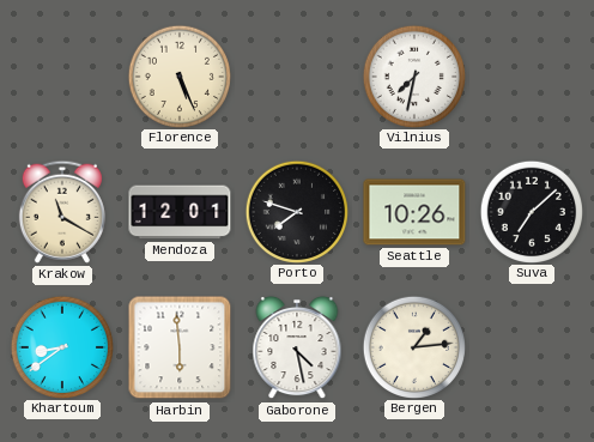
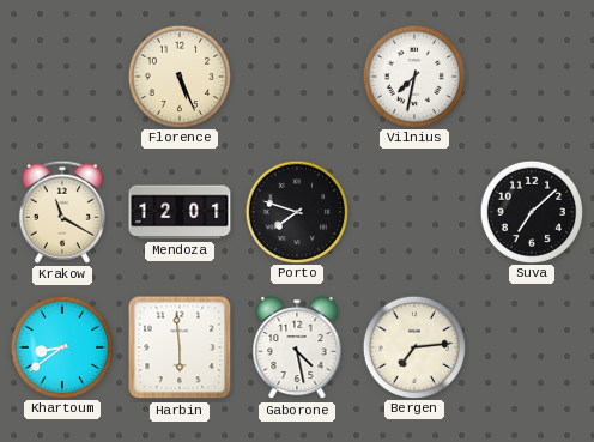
Seattle: 10:26 -> none (414, 212)
Bergen: 1:14 -> 7:14 (413, 346)
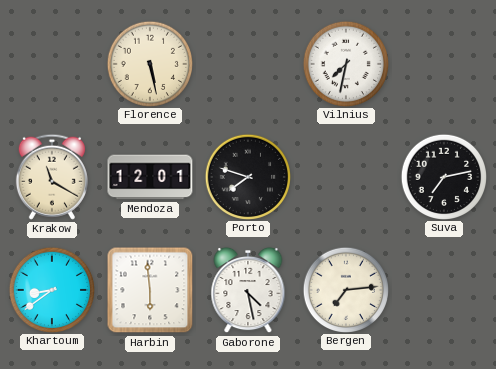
Florence: 5:26 -> 5:28 (149, 63)
Suva: 7:08 -> 7:13 (443, 176)
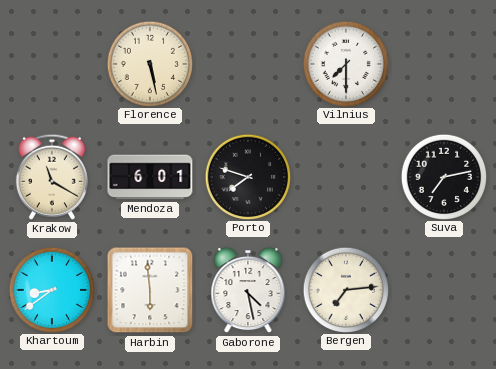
Vilnius: 7:32 -> 7:30 (345, 63)
Mendoza: 12:01 -> 6:01 (150, 177)
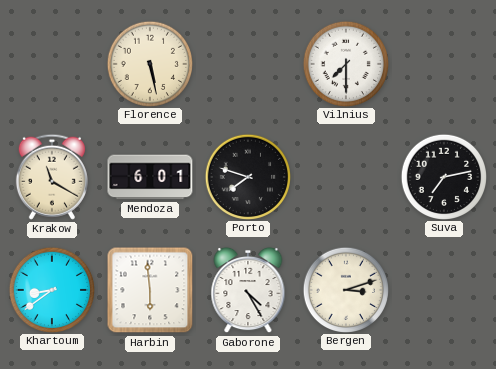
Gaborone: 4:28 -> 4:25 (248, 290)
Bergen: 7:14 -> 3:12 (345, 289)
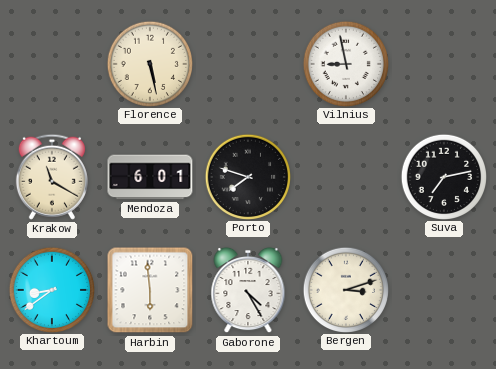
Vilnius: 7:30 -> 8:58 (345, 63)
